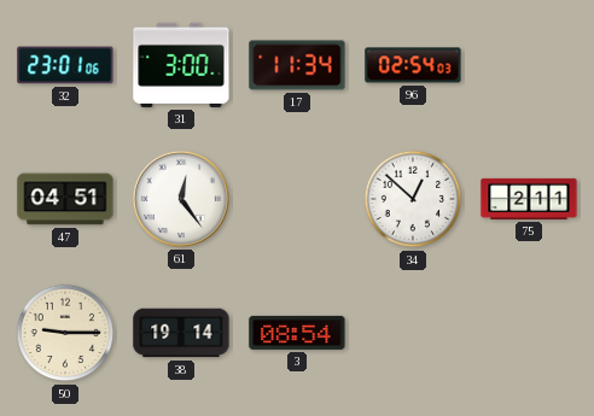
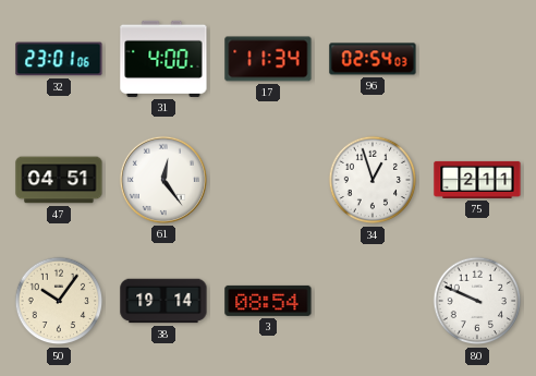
31: 3:00 -> 4:00 (163, 59)
34: 12:52 -> 12:57 (373, 180)
50: 9:15 -> 10:06 (59, 301)
80: none -> 9:49 (477, 301)
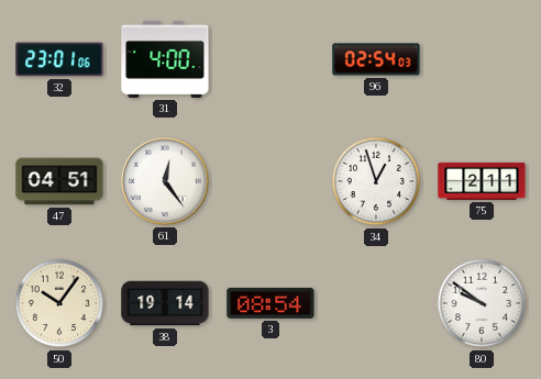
17: 11:34 -> none (268, 59)
80: 9:49 -> 9:51 (482, 303)
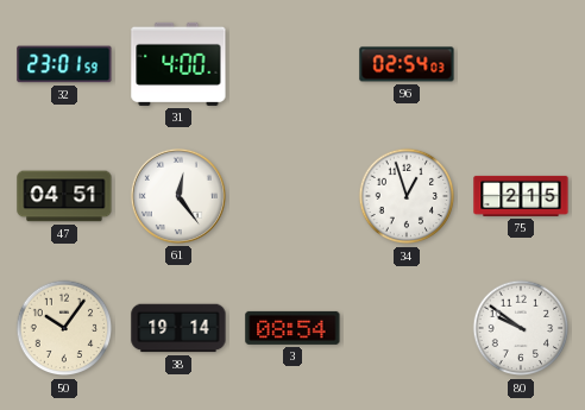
32: 23:01:06 -> 23:01:59 (64, 64)
75: 2:11 -> 2:15 (521, 196)
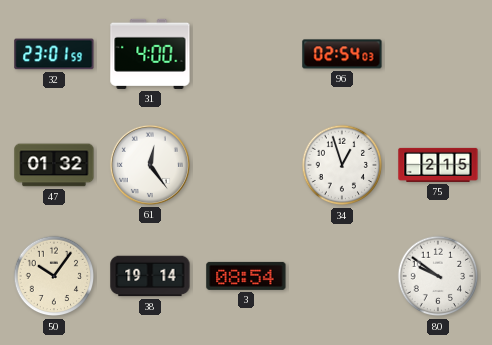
47: 04:51 -> 01:32 (54, 165)
